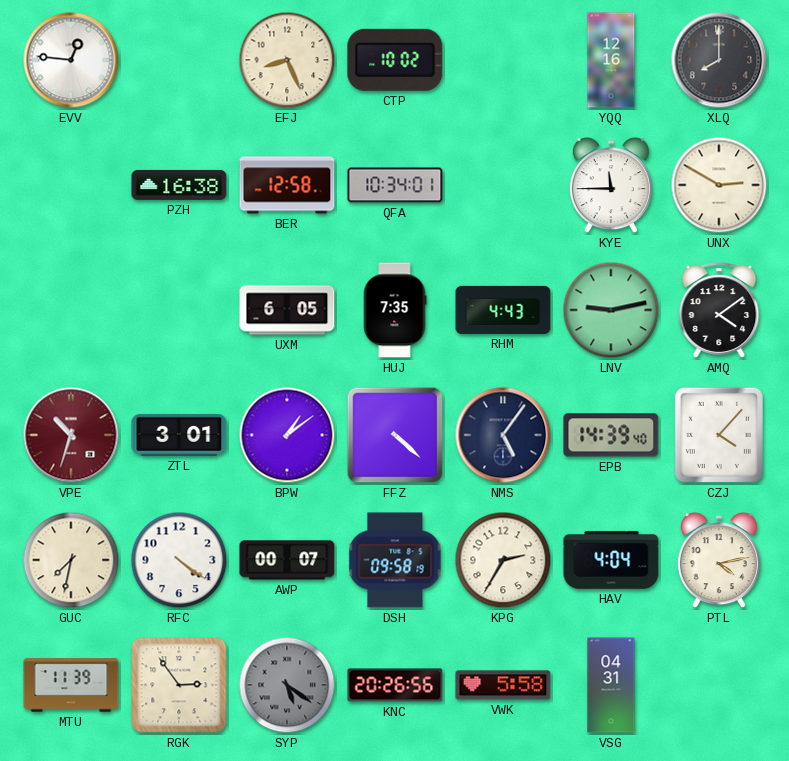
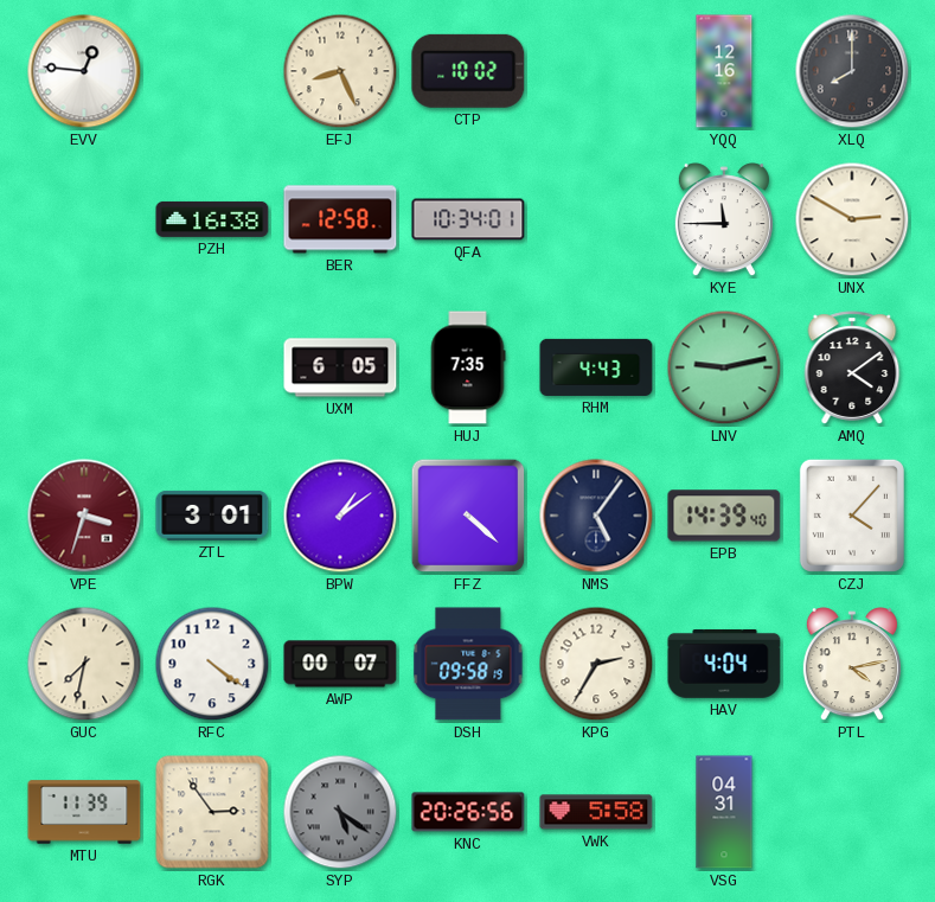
VPE: 10:33 -> 3:33 (84, 516)
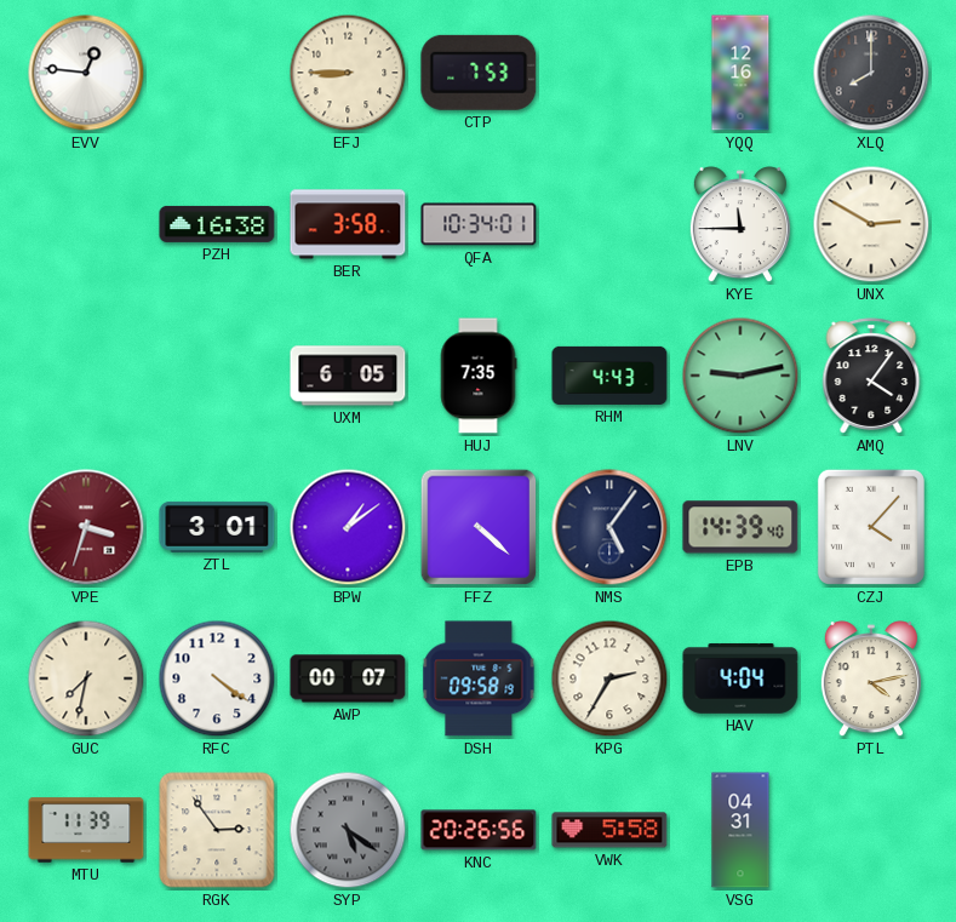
EFJ: 8:26 -> 8:45 (348, 73)
CTP: 10:02 -> 7:53 (479, 73)
BER: 12:58 -> 3:58 (348, 224)
AMQ: 4:09 -> 4:06 (871, 376)
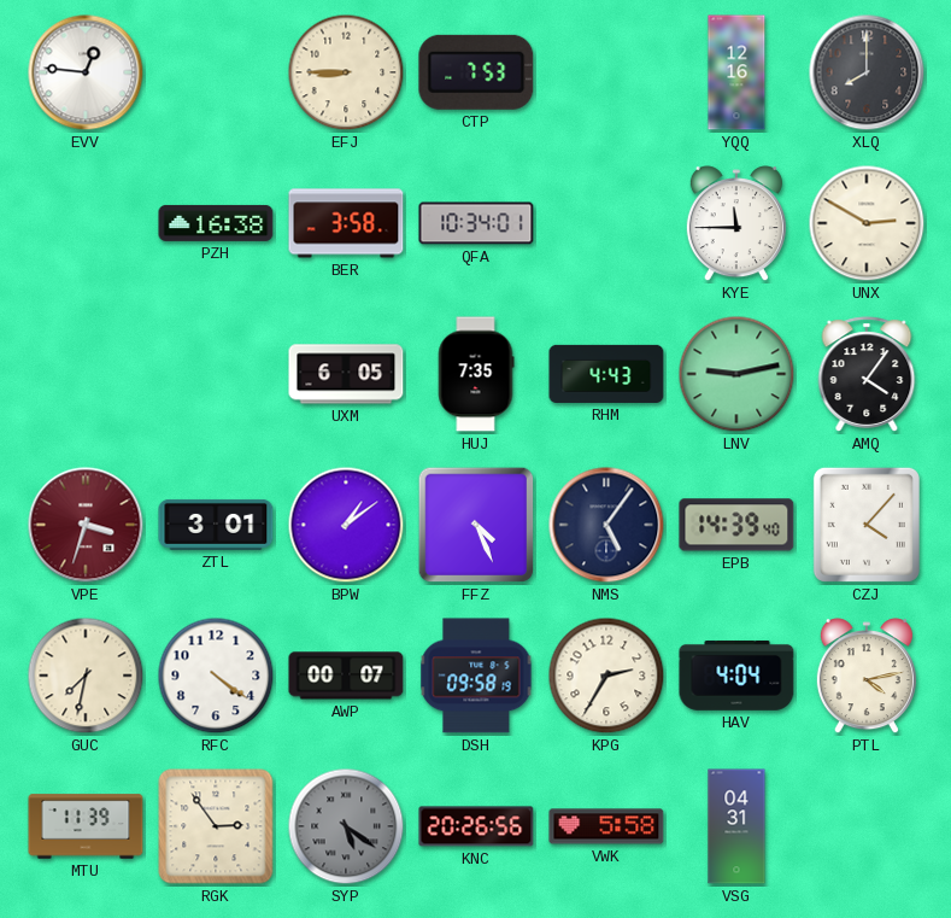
FFZ: 4:22 -> 4:26 (476, 525)
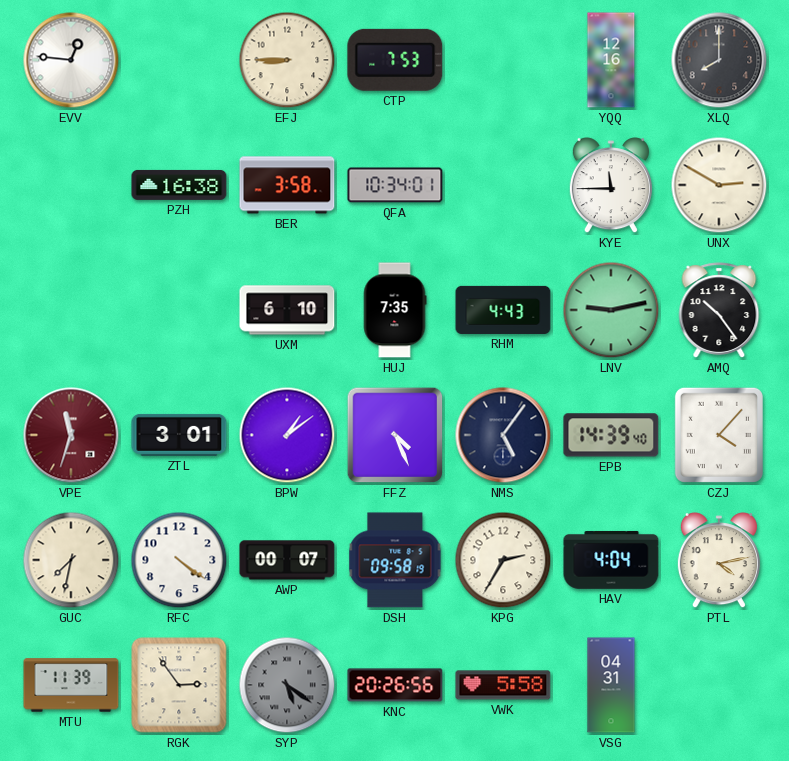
UXM: 6:05 -> 6:10 (287, 310)
AMQ: 4:06 -> 10:24 (719, 310)
VPE: 3:33 -> 11:33 (71, 435)
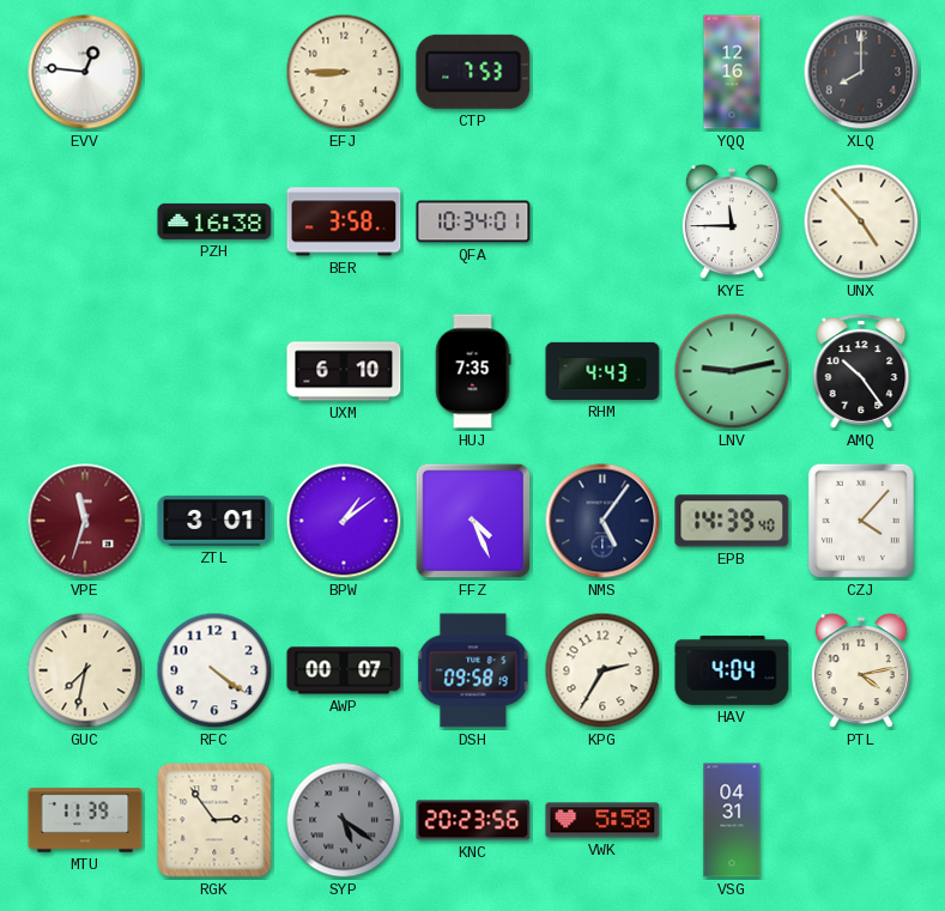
UNX: 2:50 -> 4:53 (861, 221)
KNC: 20:26 -> 20:23 (473, 820)
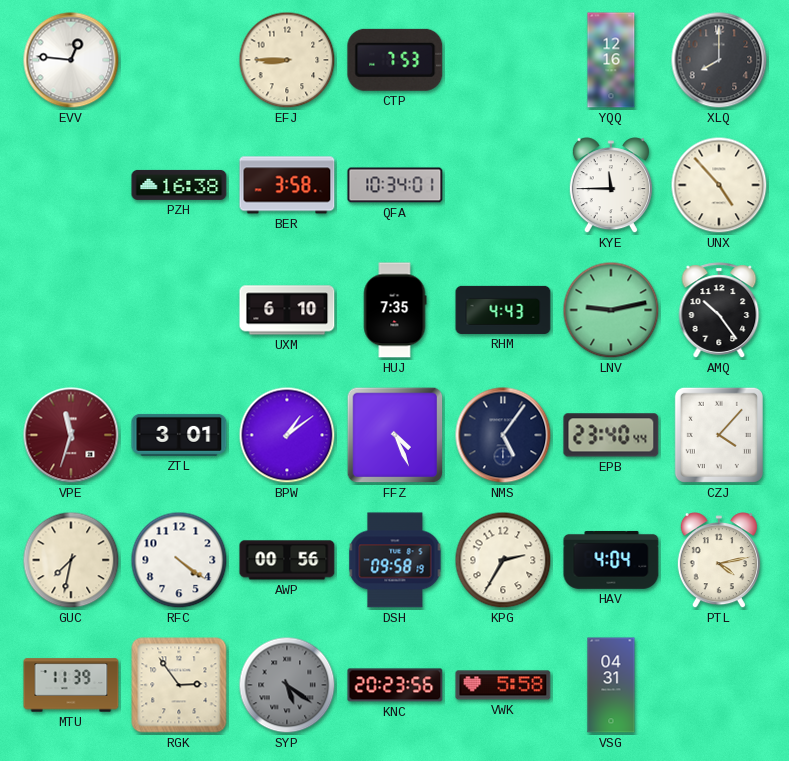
EPB: 14:39 -> 23:40 (611, 435)
AWP: 00:07 -> 00:56 (287, 560)
